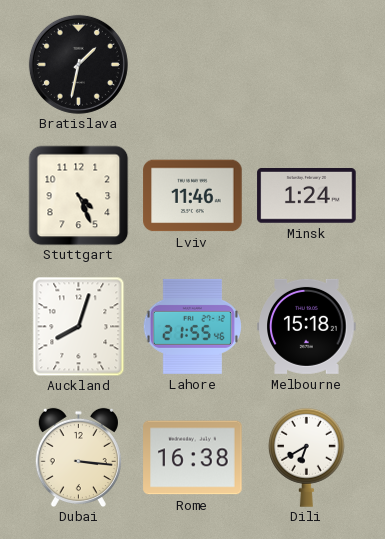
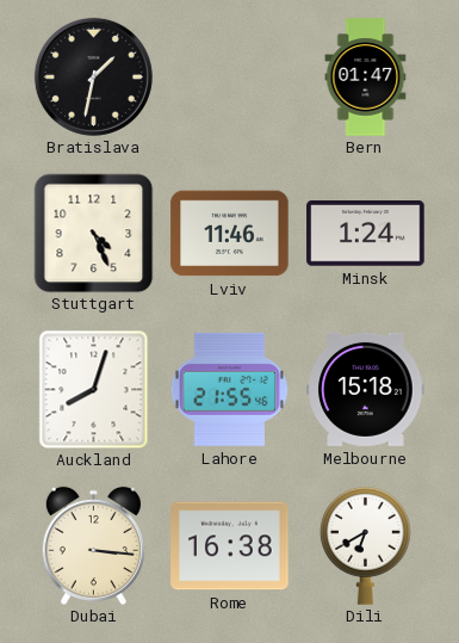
Bern: none -> 01:47 (366, 78)
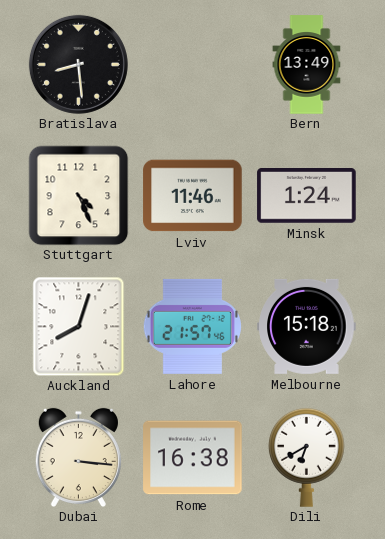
Bratislava: 1:32 -> 8:29 (78, 64)
Bern: 01:47 -> 13:49 (307, 65)
Lahore: 21:55 -> 21:57 (192, 326)
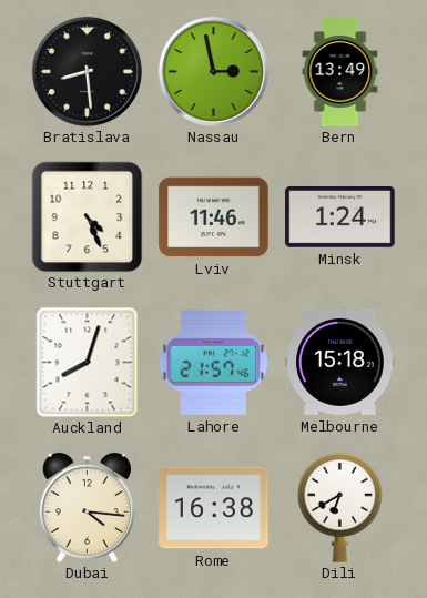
Nassau: none -> 2:58 (213, 71)
Dubai: 3:16 -> 4:16 (87, 507)
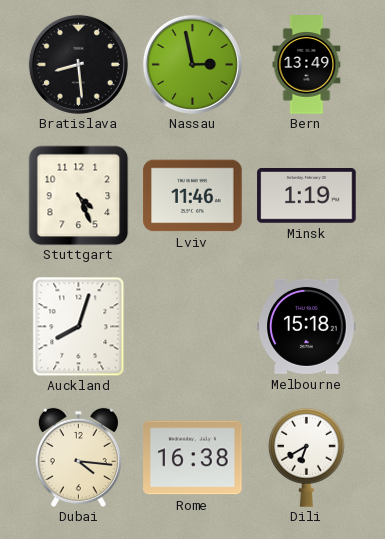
Minsk: 1:24 -> 1:19 (307, 196)
Lahore: 21:57 -> none (213, 362)
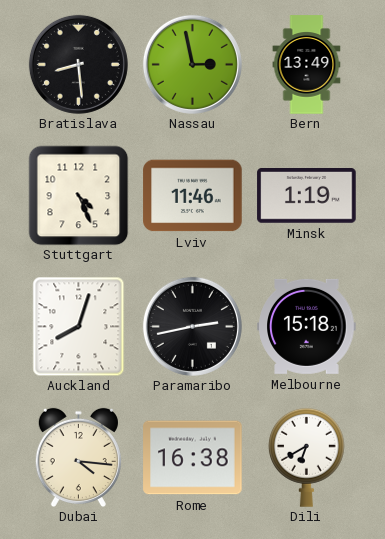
Paramaribo: none -> 2:43 (192, 326)
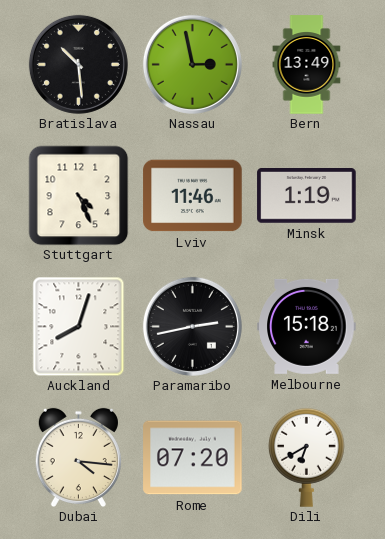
Bratislava: 8:29 -> 10:29 (78, 64)
Rome: 16:38 -> 07:20 (193, 458)
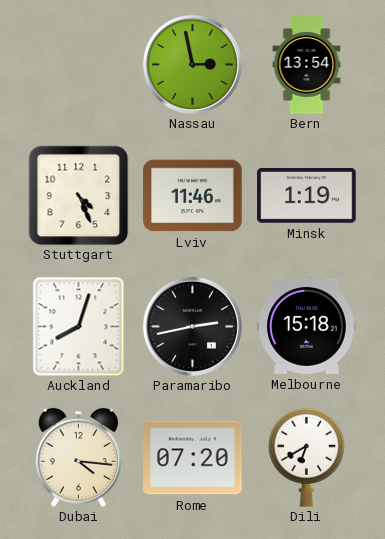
Bratislava: 10:29 -> none (78, 64)
Bern: 13:49 -> 13:54 (307, 65)
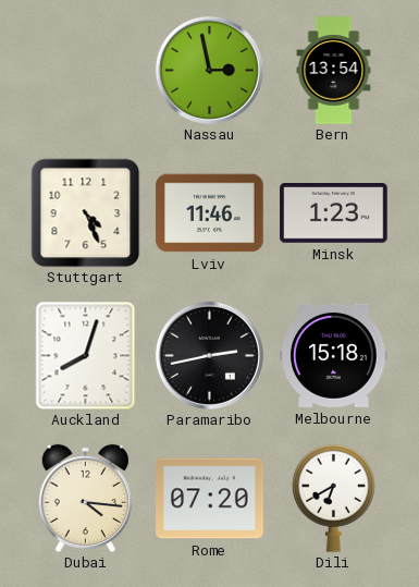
Minsk: 1:19 -> 1:23 (334, 213)
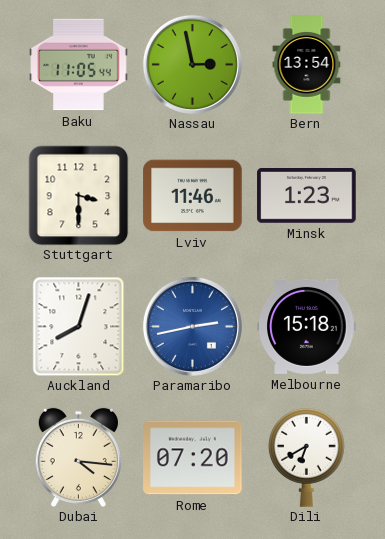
Baku: none -> 11:05 (79, 65)
Stuttgart: 4:26 -> 3:30 (78, 195)
Paramaribo dial: black -> blue (192, 326)
